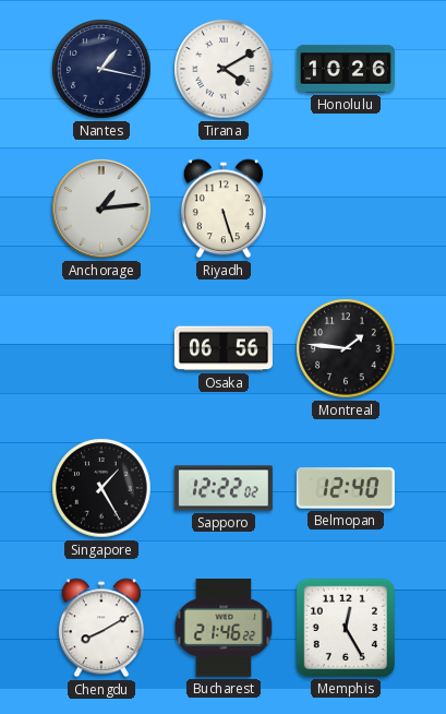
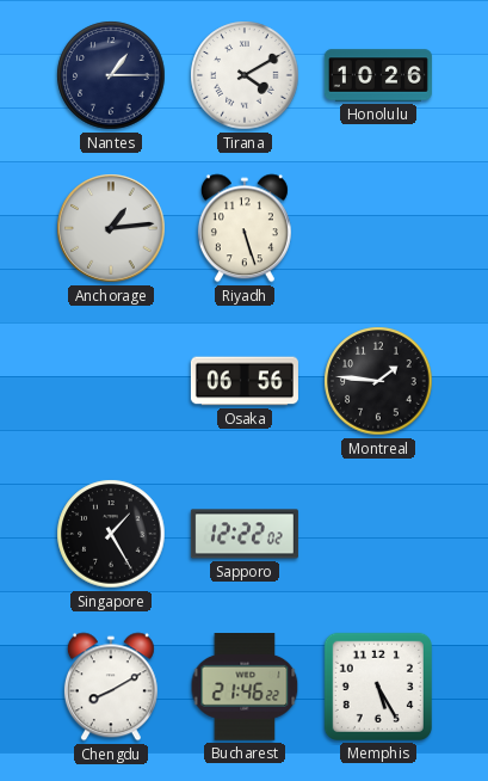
Nantes: 1:17 -> 1:15 (111, 75)
Belmopan: 12:40 -> none (346, 488)
Memphis: 12:25 -> 5:25 (378, 687)
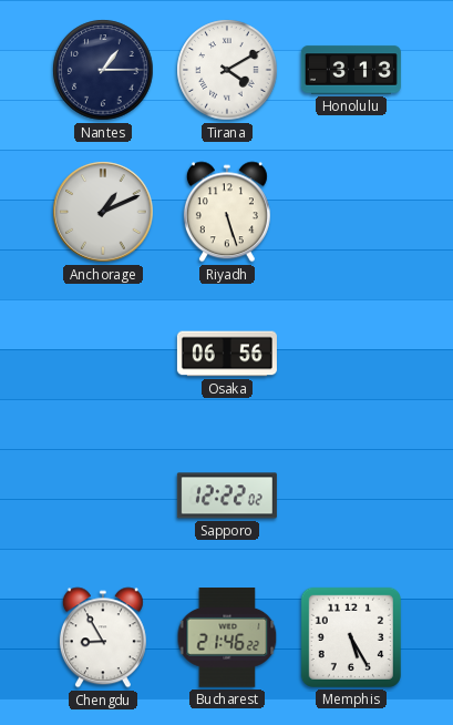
Honolulu: 10:26 -> 3:13 (351, 70)
Anchorage: 1:14 -> 1:11 (103, 212)
Montreal: 1:46 -> none (378, 381)
Singapore: 1:25 -> none (111, 534)
Chengdu: 8:10 -> 8:55 (103, 637)
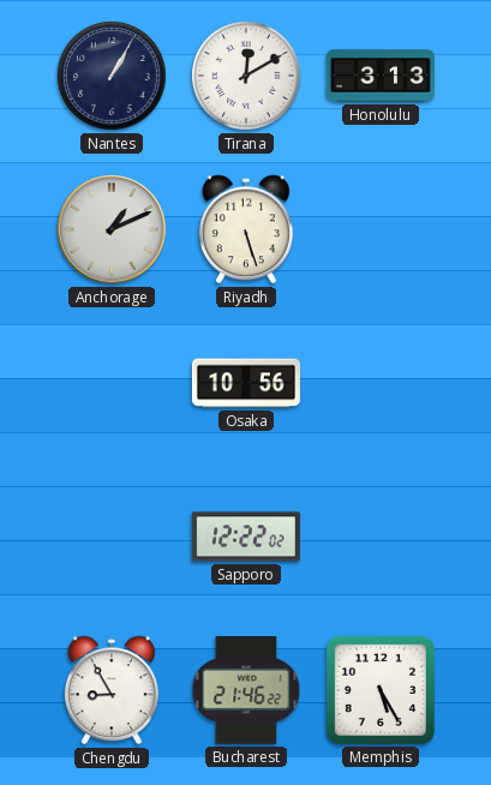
Nantes: 1:15 -> 1:05 (112, 76)
Tirana: 4:10 -> 12:10 (246, 76)
Osaka: 06:56 -> 10:56 (246, 383)
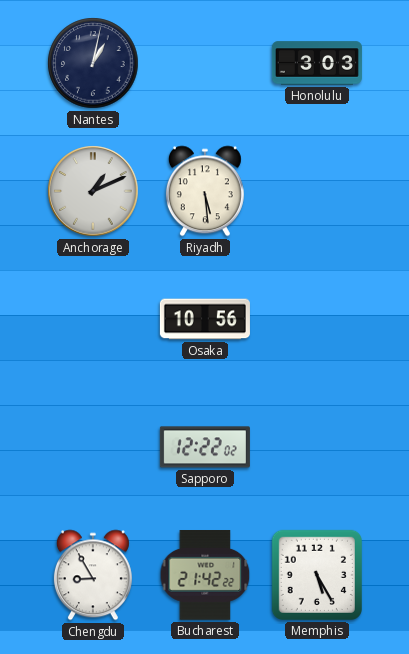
Nantes: 1:05 -> 1:02 (93, 63)
Tirana: 12:10 -> none (246, 76)
Honolulu: 3:13 -> 3:03 (317, 63)
Riyadh: 5:27 -> 5:29 (205, 191)
Bucharest: 21:46 -> 21:42 (205, 576)
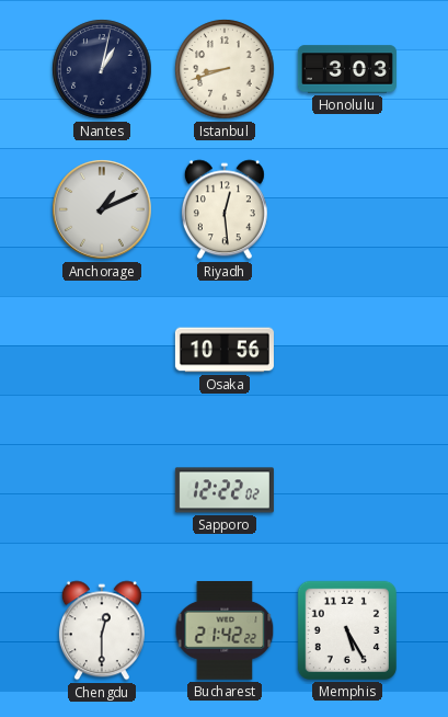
Istanbul: none -> 8:42 (225, 69)
Riyadh: 5:29 -> 12:29 (225, 209)
Chengdu: 8:55 -> 12:30 (102, 630)
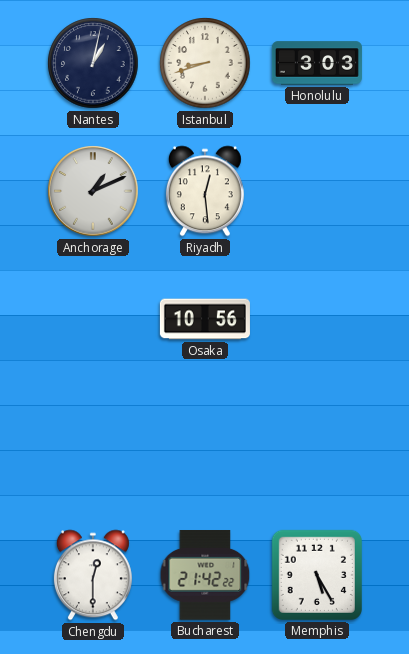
Sapporo: 12:22 -> none (225, 490)
